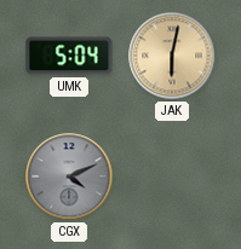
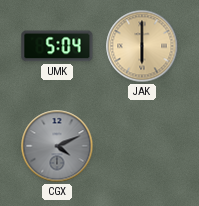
JAK: 6:02 -> 6:00 (142, 46)
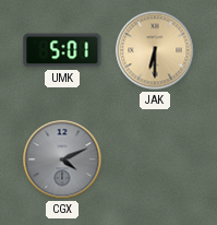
UMK: 5:04 -> 5:01 (62, 50)
JAK: 6:00 -> 6:30 (155, 50)
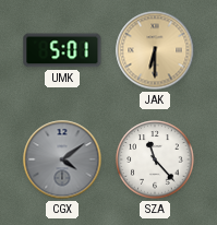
CGX: 4:11 -> 4:09 (62, 159)
SZA: none -> 11:23 (155, 159)
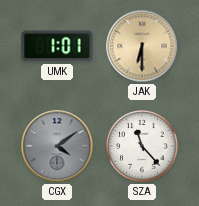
UMK: 5:01 -> 1:01 (57, 46)
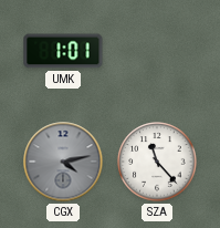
JAK: 6:30 -> none (142, 46)
CGX: 4:09 -> 4:13 (63, 162)
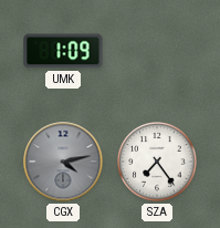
UMK: 1:01 -> 1:09 (63, 51)
SZA: 11:23 -> 7:24 (157, 162)
